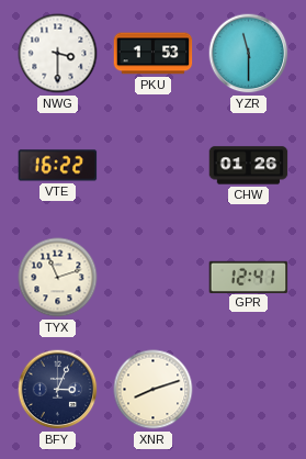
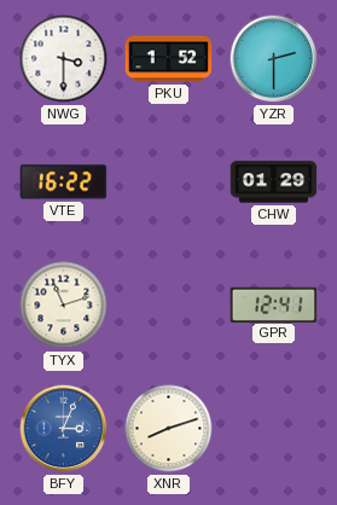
PKU: 1:53 -> 1:52 (169, 59)
YZR: 11:30 -> 2:30 (274, 59)
CHW: 01:26 -> 01:29 (274, 182)
BFY dial: navy -> blue (64, 429)
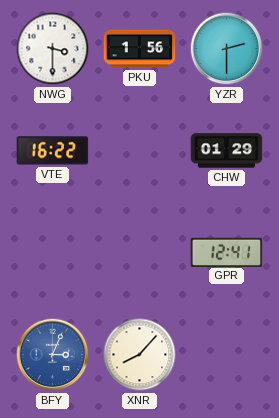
PKU: 1:52 -> 1:56 (140, 49)
TYX: 11:12 -> none (64, 306)
XNR: 8:12 -> 8:07 (140, 355)
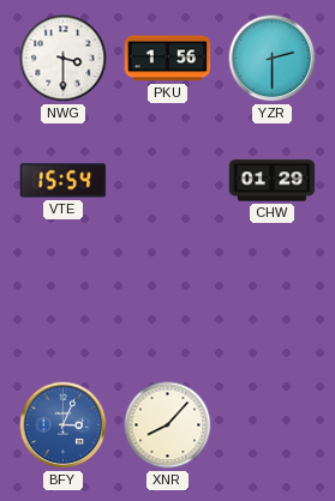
VTE: 16:22 -> 15:54 (64, 181)
GPR: 12:41 -> none (227, 252)
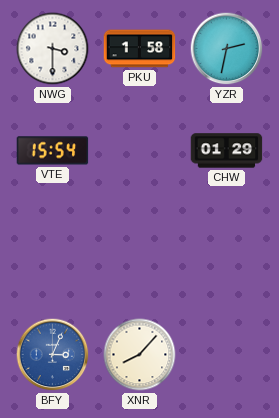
PKU: 1:56 -> 1:58 (140, 49)
YZR: 2:30 -> 2:32 (227, 49)
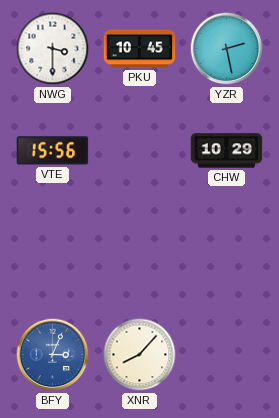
PKU: 1:58 -> 10:45 (140, 49)
YZR: 2:32 -> 2:28 (227, 49)
VTE: 15:54 -> 15:56 (53, 151)
CHW: 01:29 -> 10:29 (227, 151)
